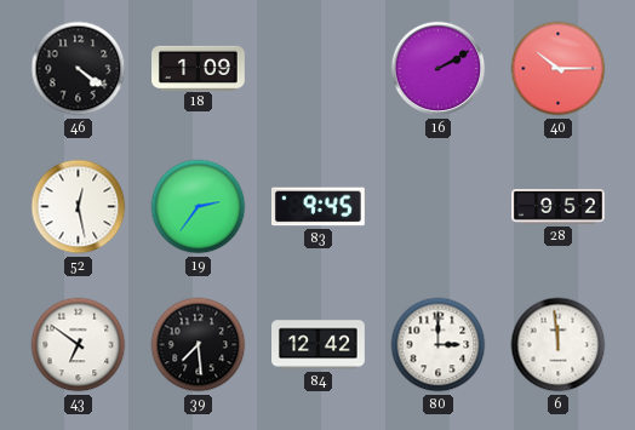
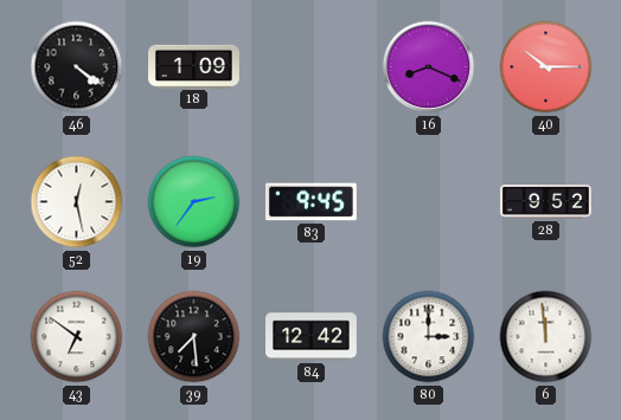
16: 2:10 -> 8:19 (429, 67)
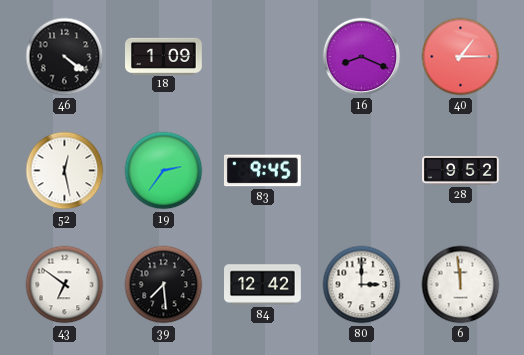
40: 10:15 -> 1:15 (461, 57)
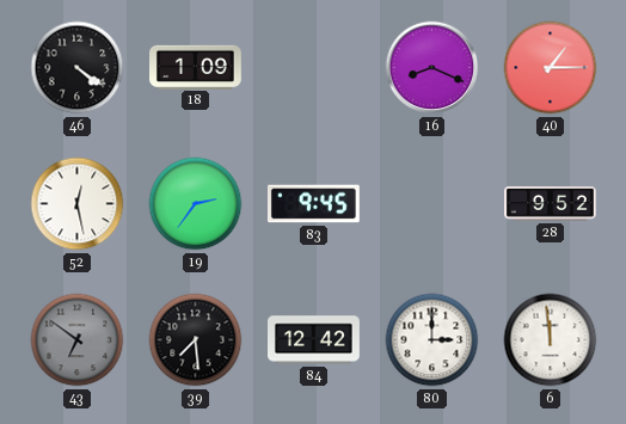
43 dial: white -> grey (78, 340)
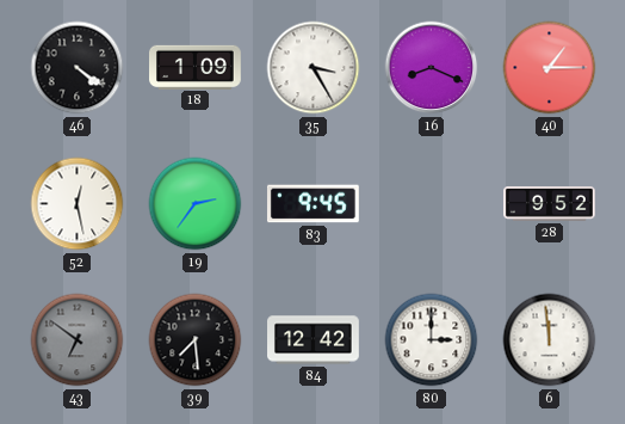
35: none -> 3:25 (314, 68)
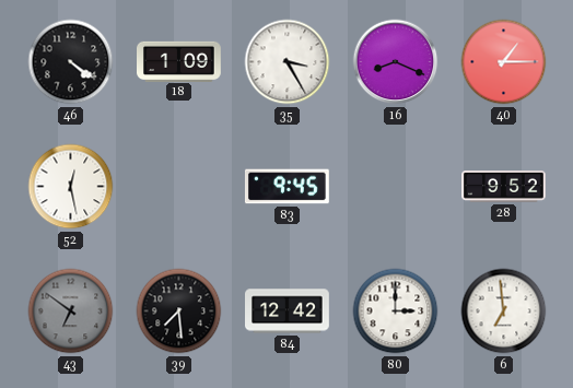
19: 2:36 -> none (196, 204)
6: 11:59 -> 6:59 (504, 311)
